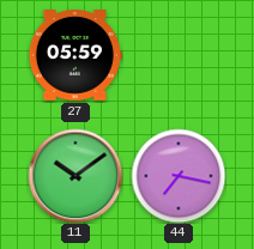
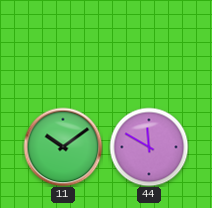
27: 05:59 -> none (75, 56)
44: 7:17 -> 11:50 (149, 147)
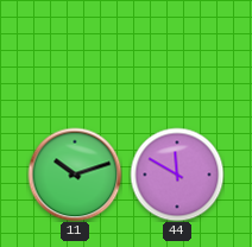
11: 10:09 -> 10:12 (75, 175)
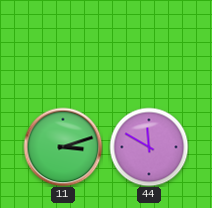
11: 10:12 -> 3:12 (63, 147)
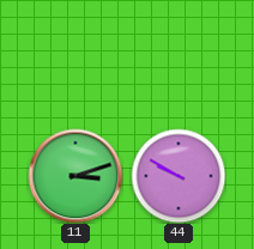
44: 11:50 -> 9:50 (179, 176)
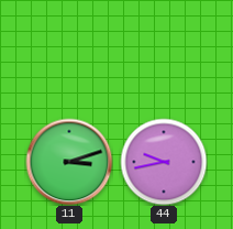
44: 9:50 -> 9:43 (164, 162)
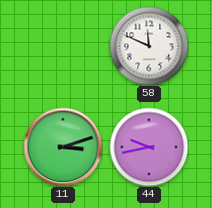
58: none -> 11:49 (149, 46)
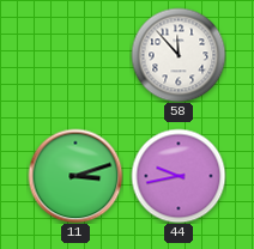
58: 11:49 -> 11:53 (179, 55)
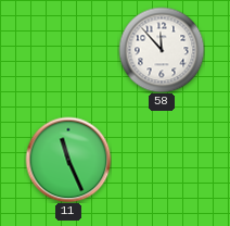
11: 3:12 -> 11:26 (68, 160)
44: 9:43 -> none (179, 176)
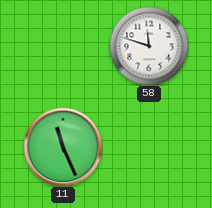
58: 11:53 -> 11:48 (149, 46)
